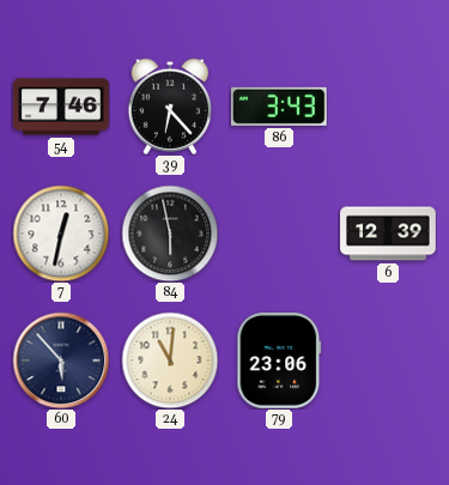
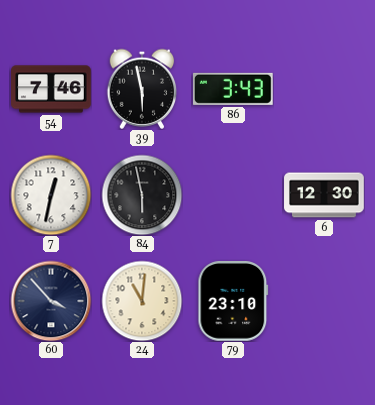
39: 6:23 -> 5:58 (142, 89)
6: 12:39 -> 12:30 (324, 195)
60: 5:53 -> 3:53 (51, 301)
79: 23:06 -> 23:10 (233, 302)
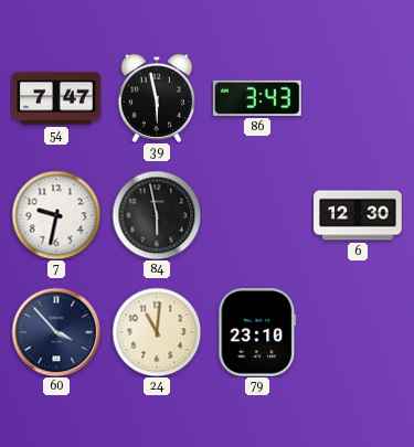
54: 7:46 -> 7:47 (56, 98)
7: 12:32 -> 9:32 (56, 215)
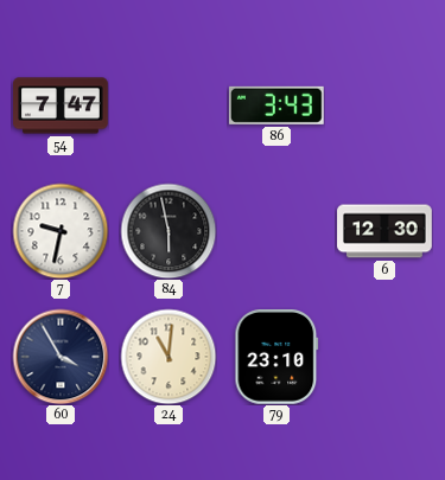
39: 5:58 -> none (157, 98)
60: 3:53 -> 3:55 (61, 357)
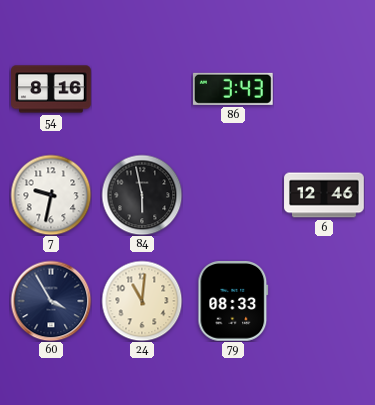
54: 7:47 -> 8:16 (51, 89)
6: 12:30 -> 12:46 (324, 195)
79: 23:10 -> 08:33 (233, 302)
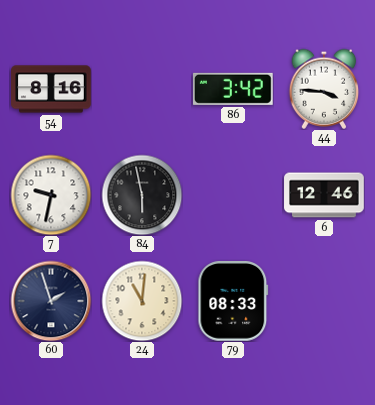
86: 3:43 -> 3:42 (233, 89)
44: none -> 3:46 (324, 89)
60: 3:55 -> 1:57 (51, 301)
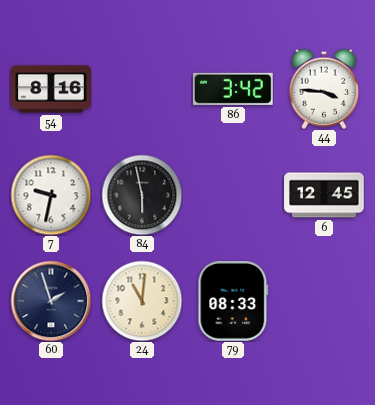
6: 12:46 -> 12:45 (324, 195)
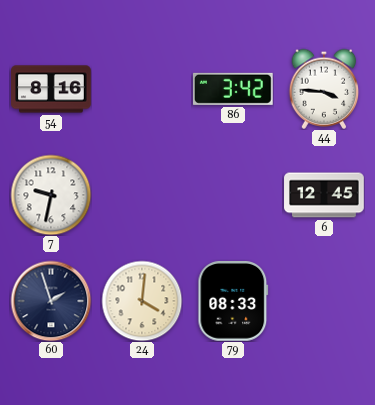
84: 5:58 -> none (142, 195)
24: 11:01 -> 4:01 (142, 301)
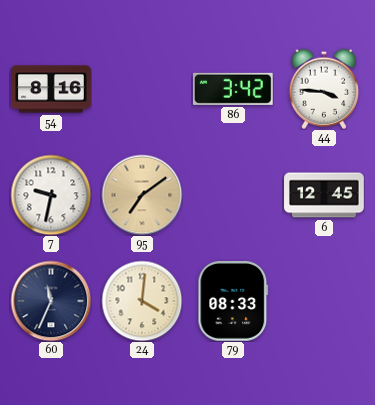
95: none -> 7:09 (142, 195)
60: 1:57 -> 11:34 (51, 301)
